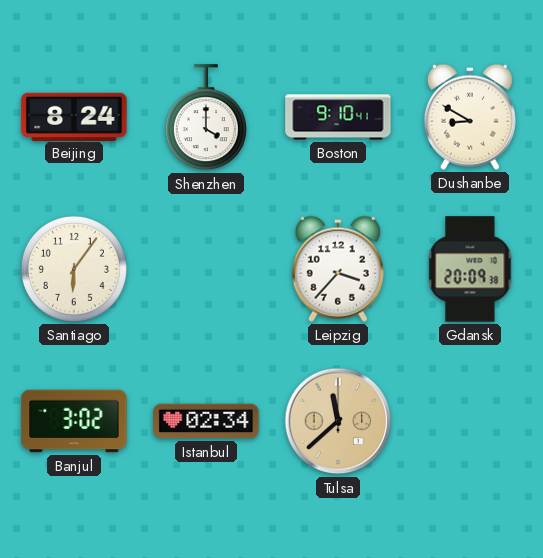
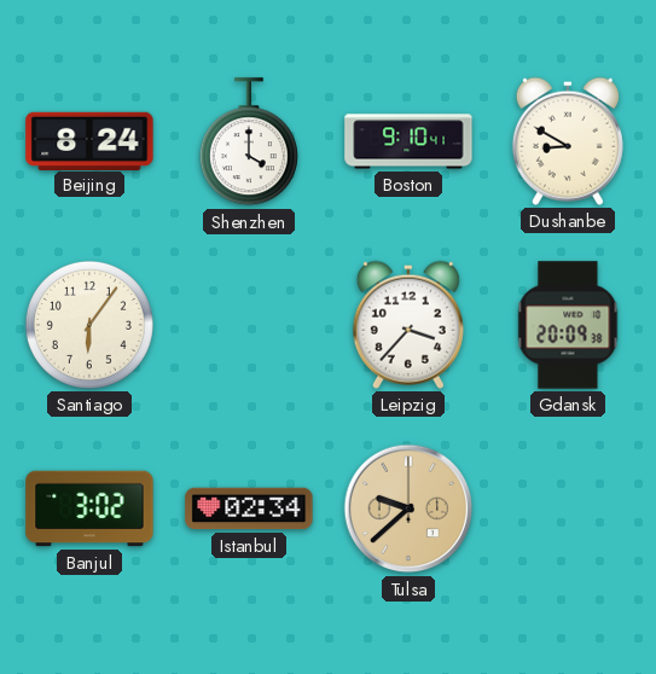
Tulsa: 11:38 -> 9:38 (408, 509)
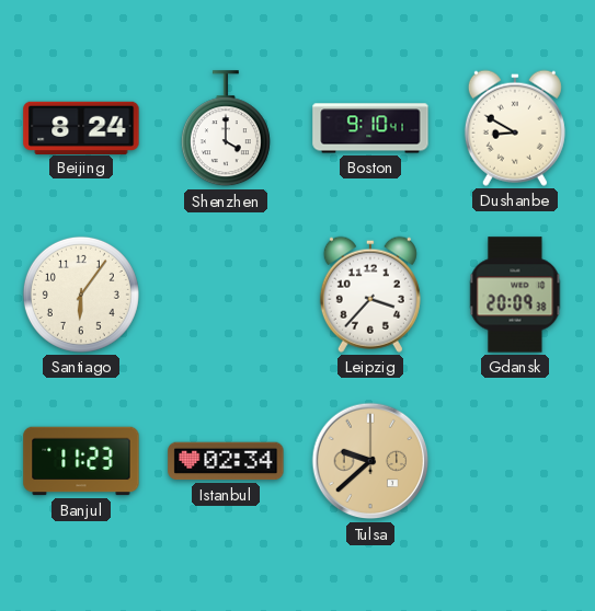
Banjul: 3:02 -> 11:23 (81, 461)
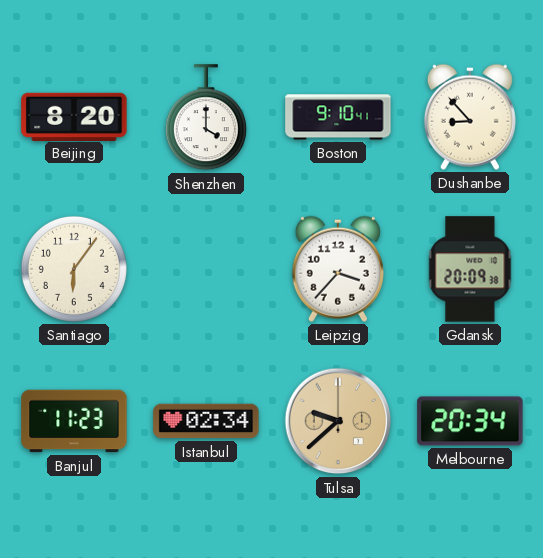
Beijing: 8:24 -> 8:20 (74, 116)
Dushanbe: 8:50 -> 8:53 (470, 117)
Melbourne: none -> 20:34 (470, 421)
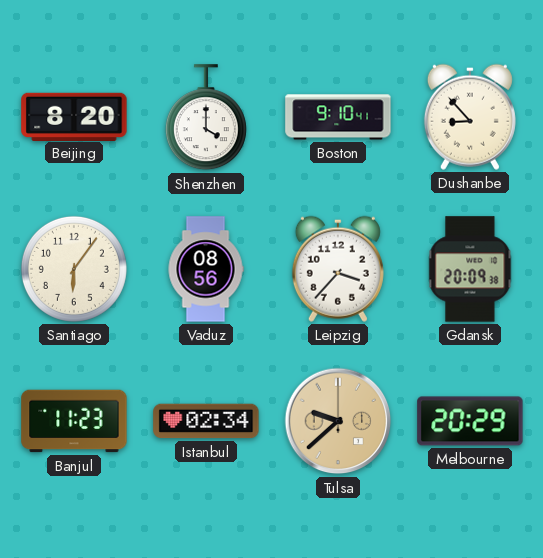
Vaduz: none -> 08:56 (206, 269)
Melbourne: 20:34 -> 20:29 (470, 421)
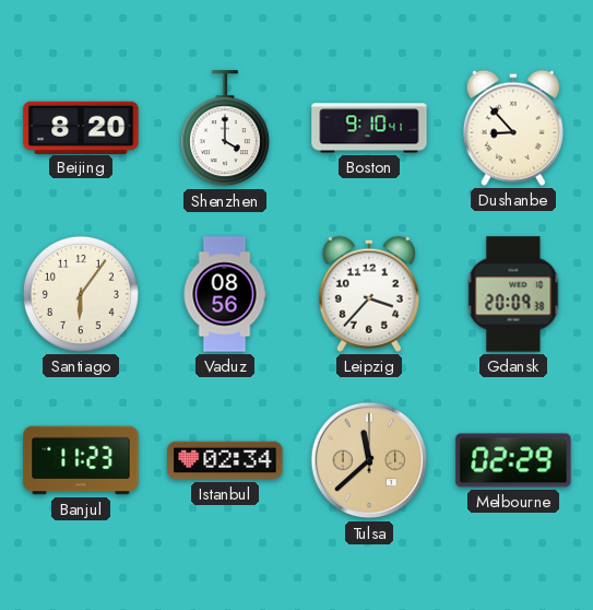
Tulsa: 9:38 -> 11:38 (369, 460)
Melbourne: 20:29 -> 02:29 (513, 460)
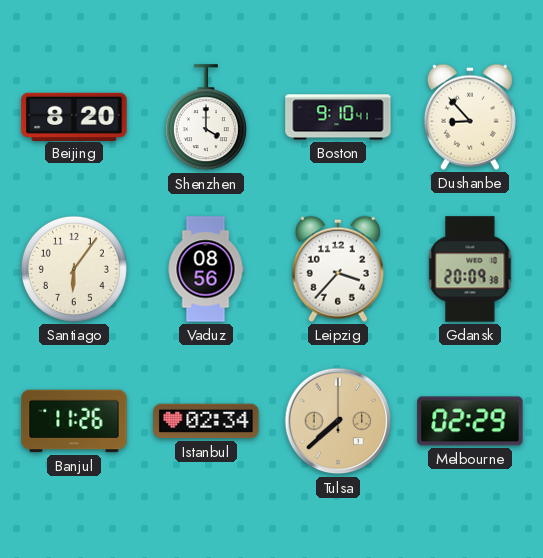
Banjul: 11:23 -> 11:26 (74, 421)
Tulsa: 11:38 -> 7:38 (338, 421)
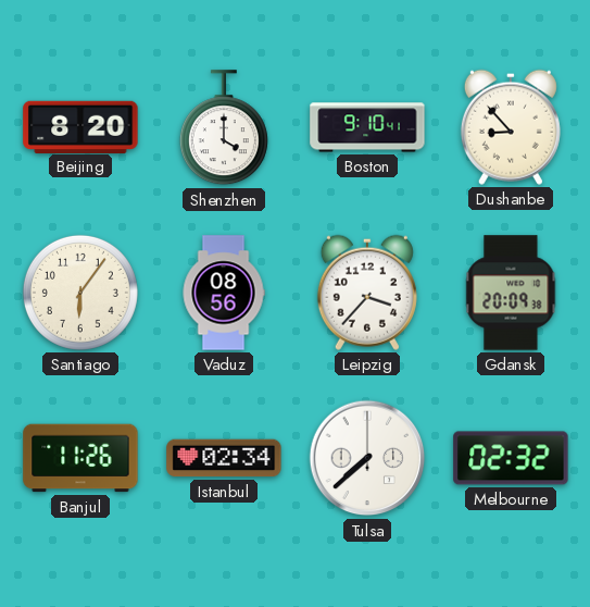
Tulsa dial: champagne -> white (367, 458)
Melbourne: 02:29 -> 02:32 (511, 458)
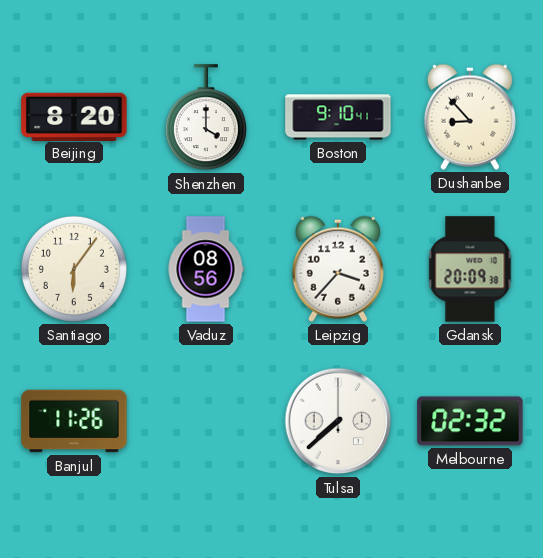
Istanbul: 02:34 -> none (224, 458)
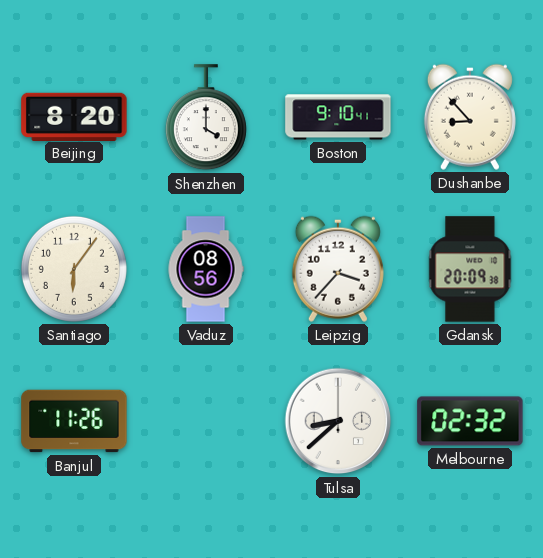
Tulsa: 7:38 -> 8:38 (338, 421)
